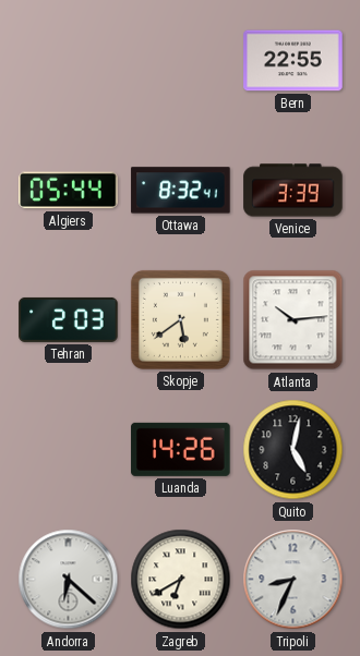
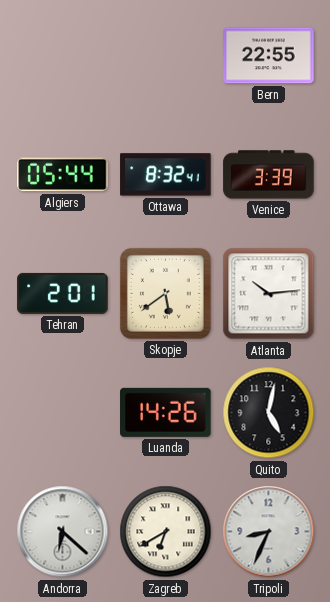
Tehran: 2:03 -> 2:01 (63, 293)
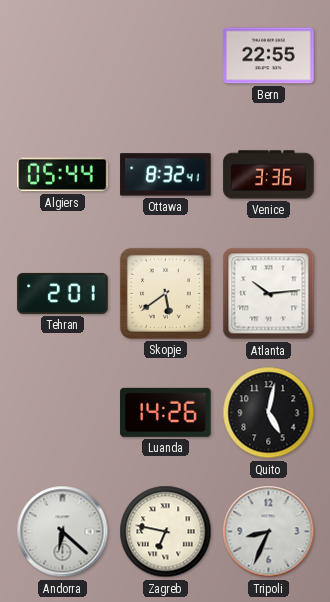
Venice: 3:39 -> 3:36 (269, 175)
Zagreb: 6:40 -> 6:47 (166, 532)
